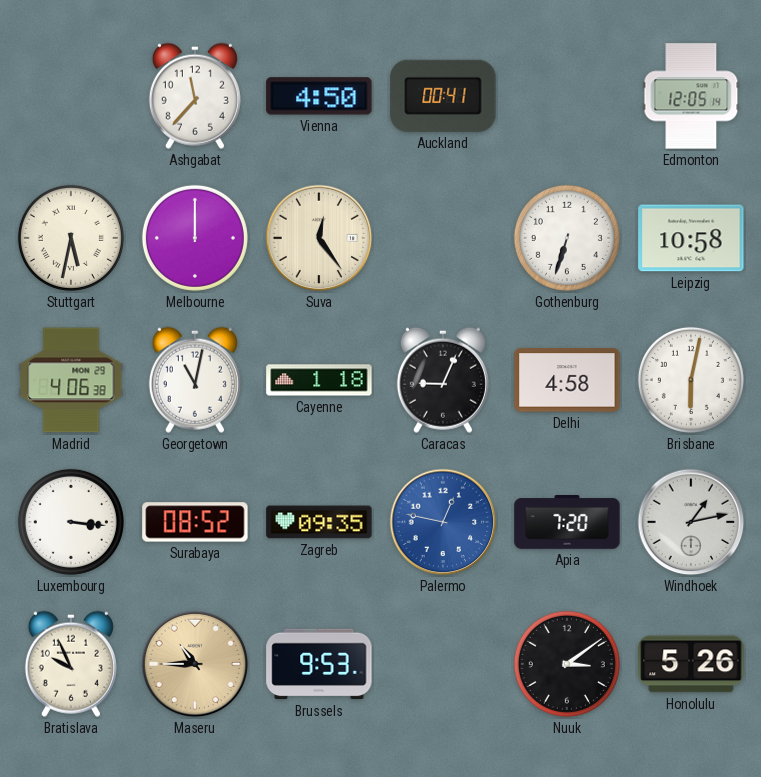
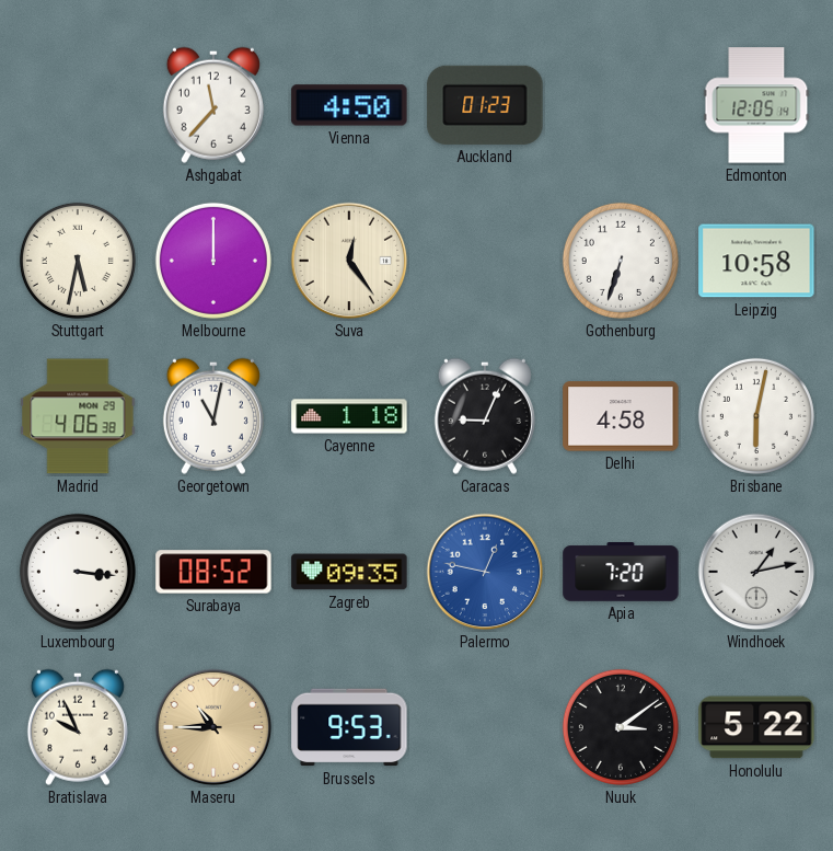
Auckland: 00:41 -> 01:23 (485, 105)
Honolulu: 5:26 -> 5:22 (756, 727)
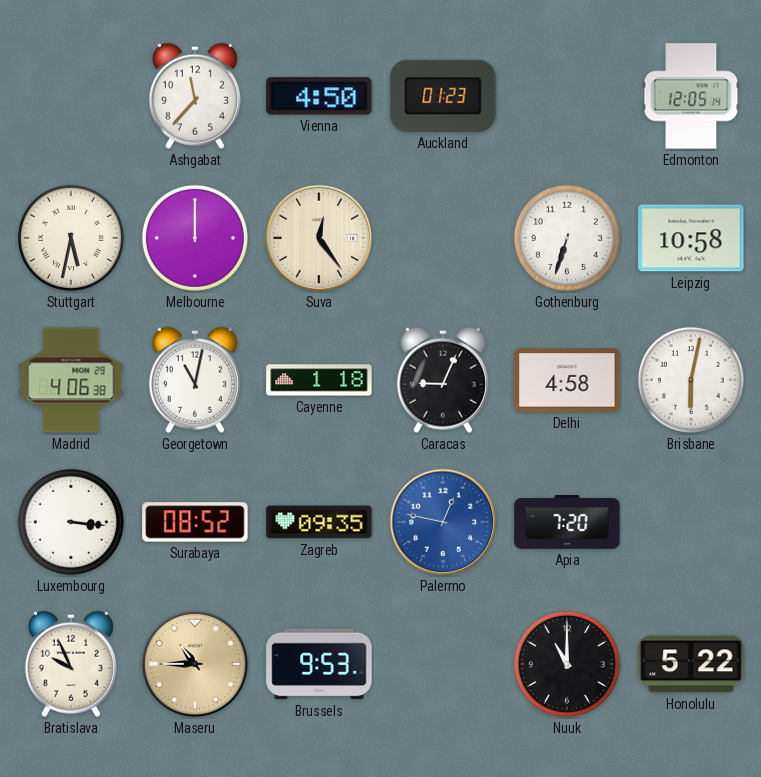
Windhoek: 1:13 -> none (756, 572)
Nuuk: 3:09 -> 11:00 (567, 664)
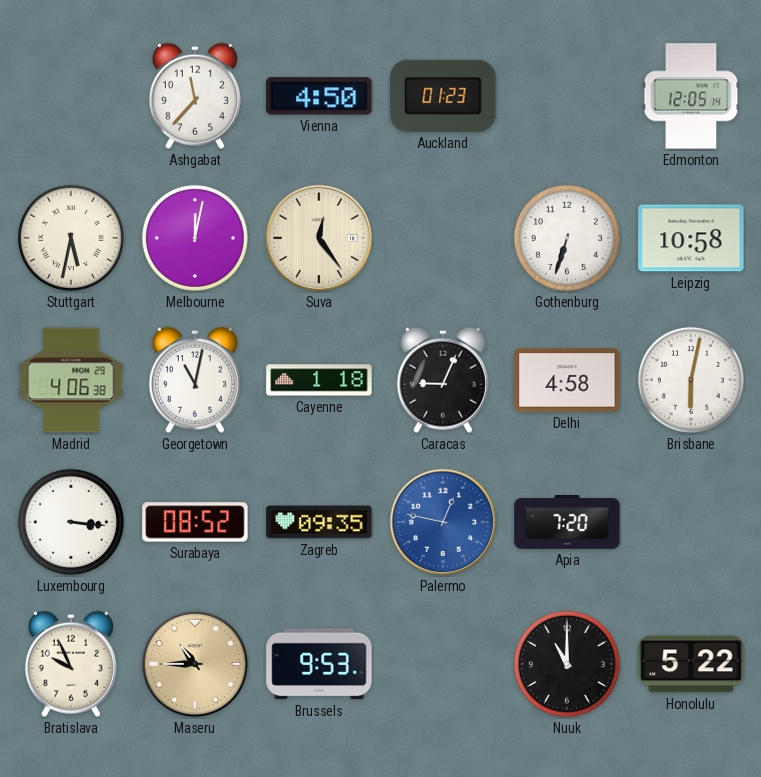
Melbourne: 12:00 -> 12:02 (195, 238)
